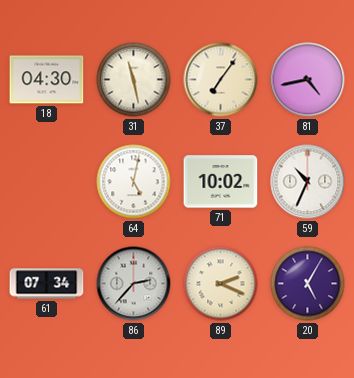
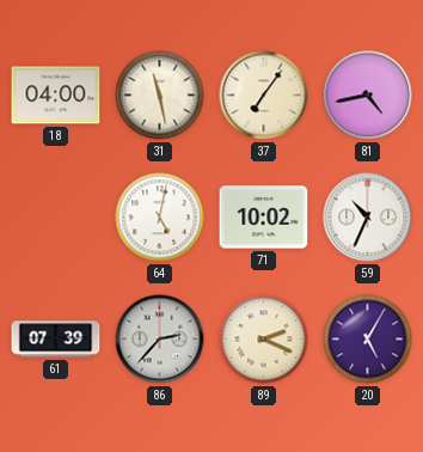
18: 04:30 -> 04:00 (56, 96)
61: 07:34 -> 07:39 (56, 340)
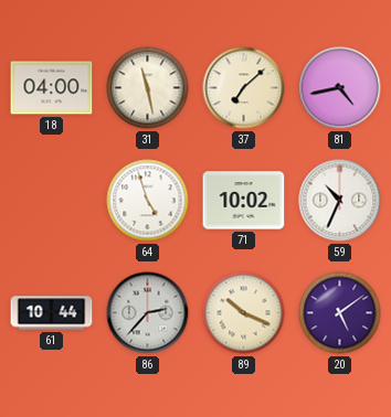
37: 7:06 -> 7:08 (244, 88)
64: 5:02 -> 4:57 (148, 201)
61: 07:39 -> 10:44 (52, 313)
89: 2:19 -> 10:19 (244, 313)
20: 5:05 -> 5:09 (340, 313)
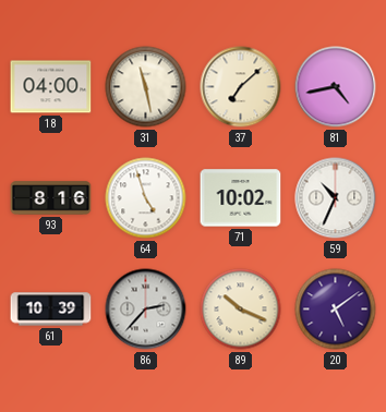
93: none -> 8:16 (51, 198)
61: 10:44 -> 10:39 (51, 310)
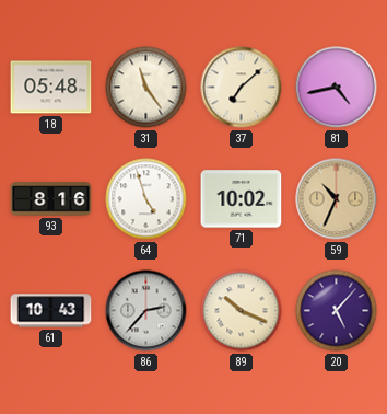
18: 04:00 -> 05:48 (51, 88)
31: 11:28 -> 11:24 (146, 88)
59 dial: white -> champagne (337, 199)
61: 10:39 -> 10:43 (51, 311)
20: 5:09 -> 5:07 (337, 311)
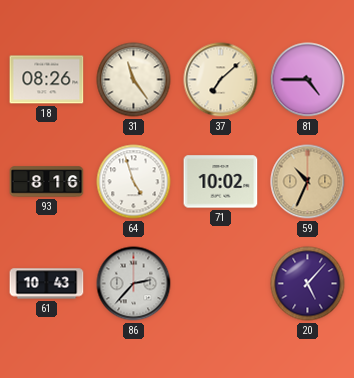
18: 05:48 -> 08:26 (47, 80)
81: 4:43 -> 4:45 (308, 80)
89: 10:19 -> none (242, 311)
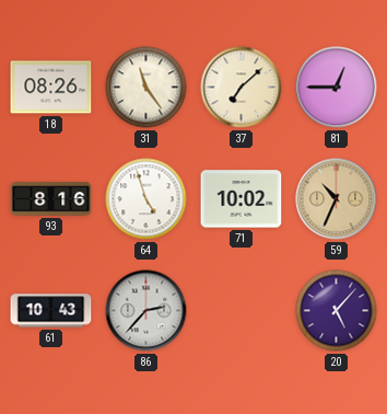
81: 4:45 -> 12:45 (337, 88)
